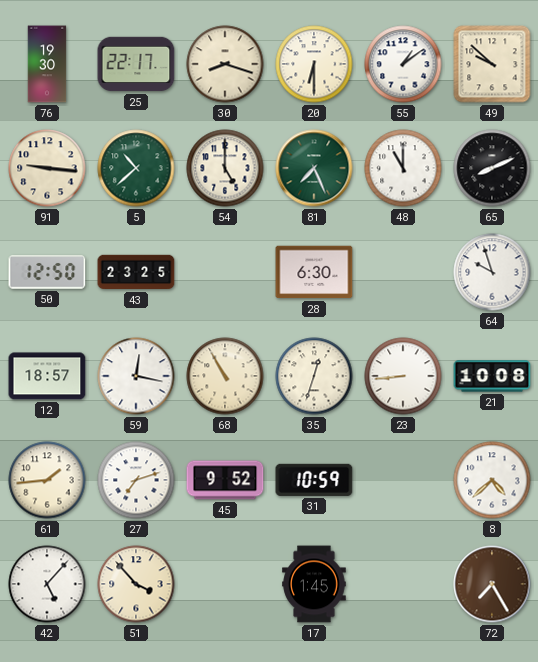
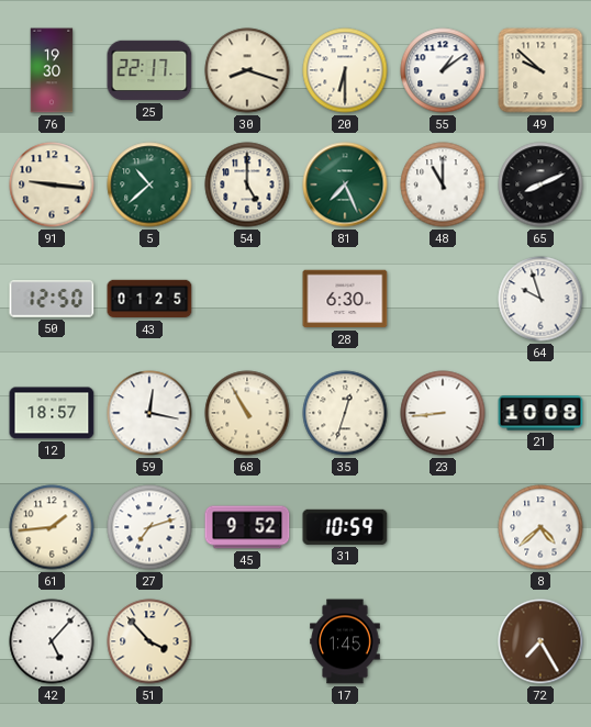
43: 23:25 -> 01:25 (149, 299)
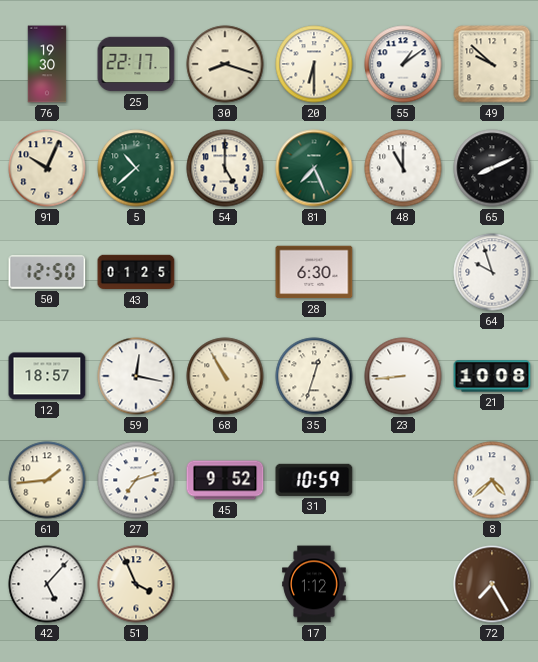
91: 9:16 -> 10:04 (47, 168)
51: 3:53 -> 3:56 (136, 584)
17: 1:45 -> 1:12 (314, 584)
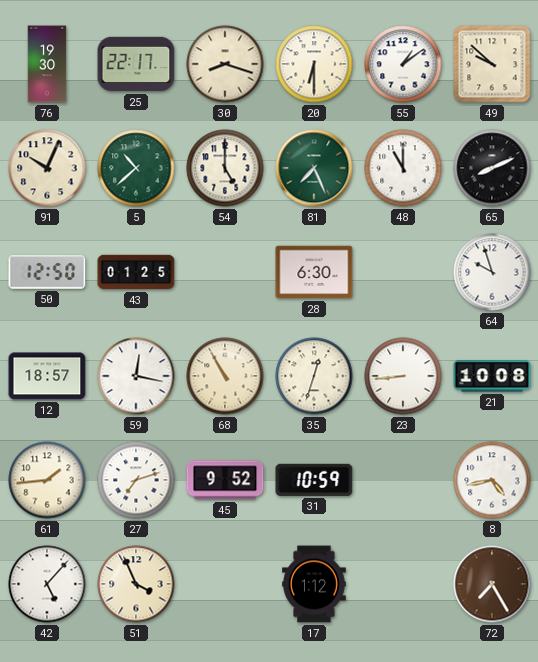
8: 4:38 -> 4:43 (492, 480)
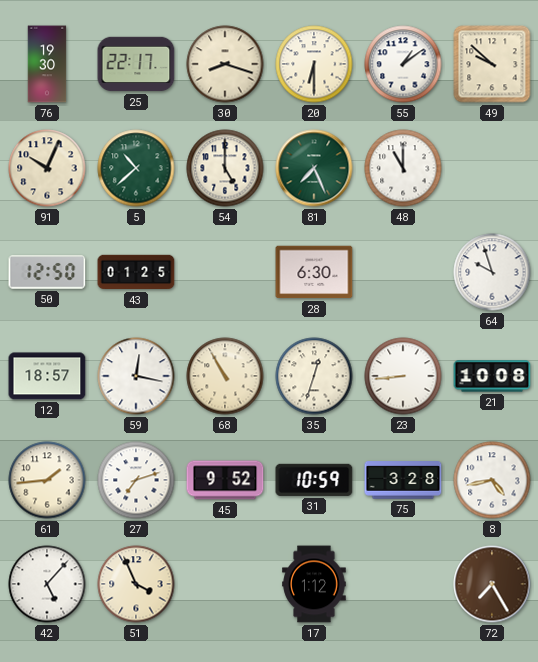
65: 8:11 -> none (492, 168)
75: none -> 3:28 (403, 480)
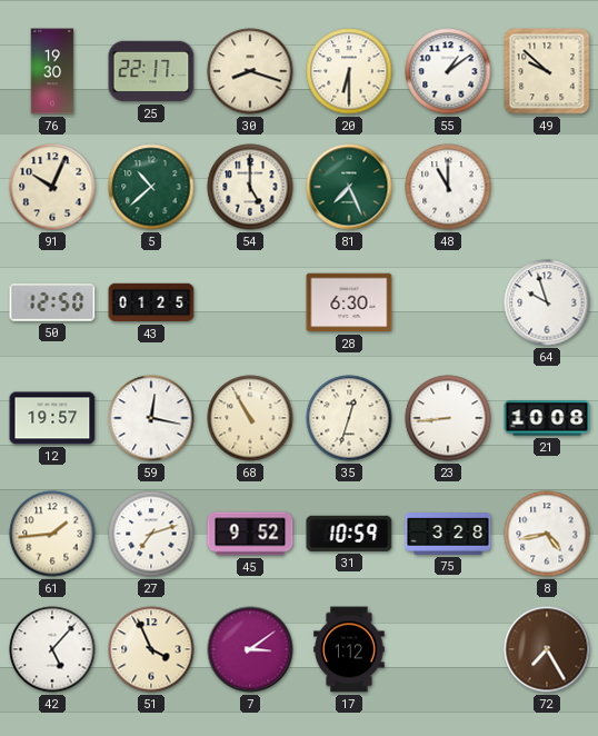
12: 18:57 -> 19:57 (52, 418)
7: none -> 3:09 (250, 649)
